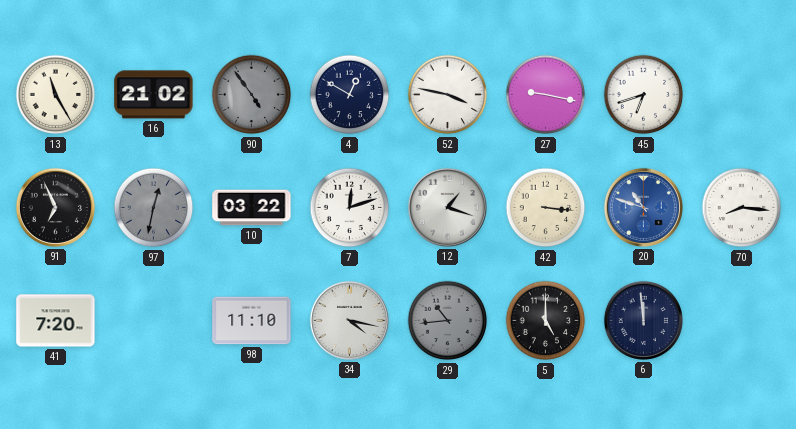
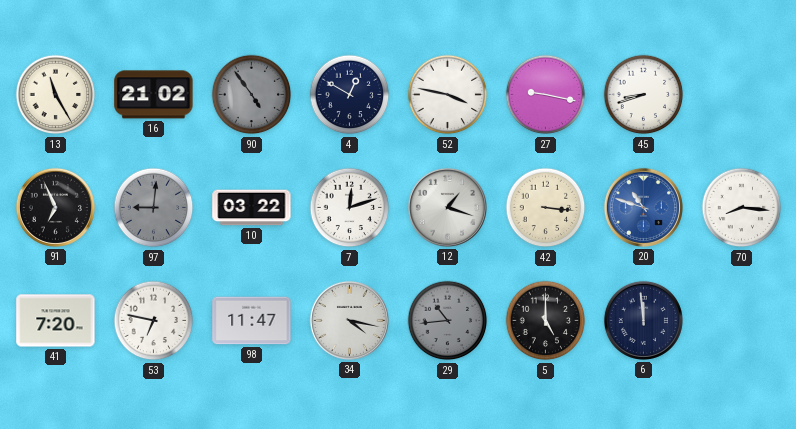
45: 6:42 -> 8:42 (644, 95)
97: 12:32 -> 9:01 (154, 208)
53: none -> 6:47 (154, 321)
98: 11:10 -> 11:47 (252, 321)
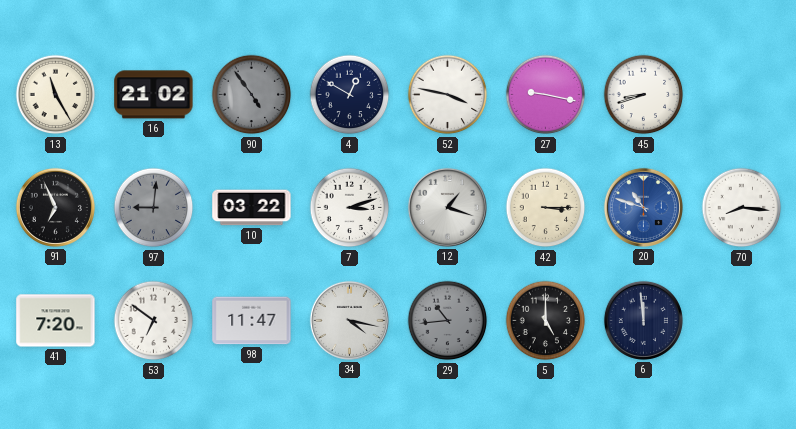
7: 12:12 -> 3:12 (350, 208)
42: 3:16 -> 3:15 (546, 208)
53: 6:47 -> 6:51 (154, 321)
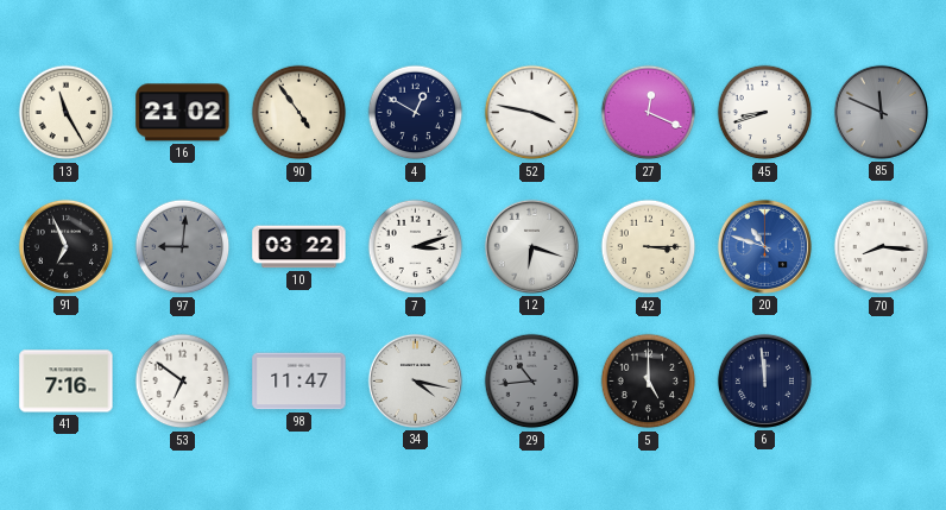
90 dial: grey -> cream (299, 113)
27: 9:17 -> 12:19 (649, 113)
85: none -> 11:49 (881, 112)
12: 1:18 -> 6:18 (531, 246)
41: 7:20 -> 7:16 (67, 382)
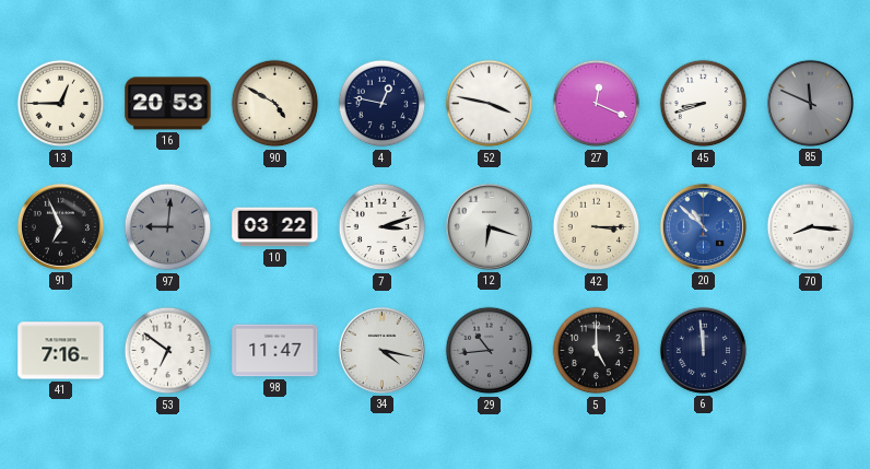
13: 11:25 -> 12:45 (61, 104)
16: 21:02 -> 20:53 (168, 104)
90: 4:54 -> 4:50 (275, 104)
4: 12:50 -> 12:47 (383, 104)
20: 10:48 -> 10:52 (703, 226)
